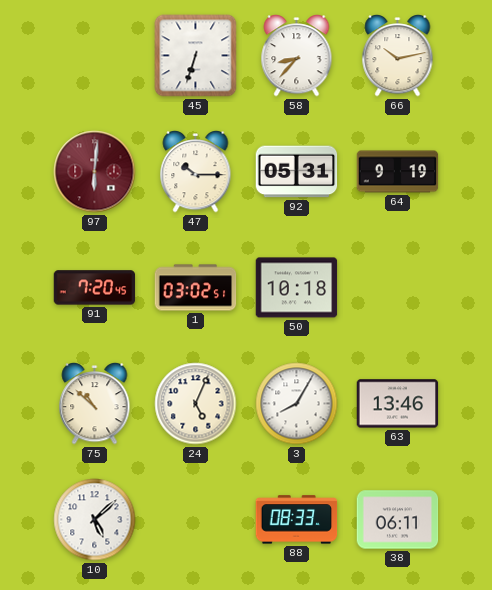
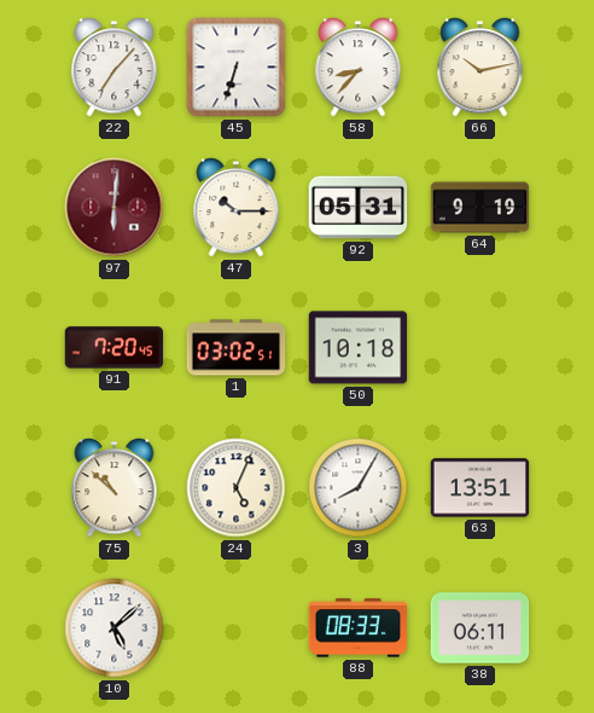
22: none -> 7:07 (115, 68)
63: 13:46 -> 13:51 (481, 488)
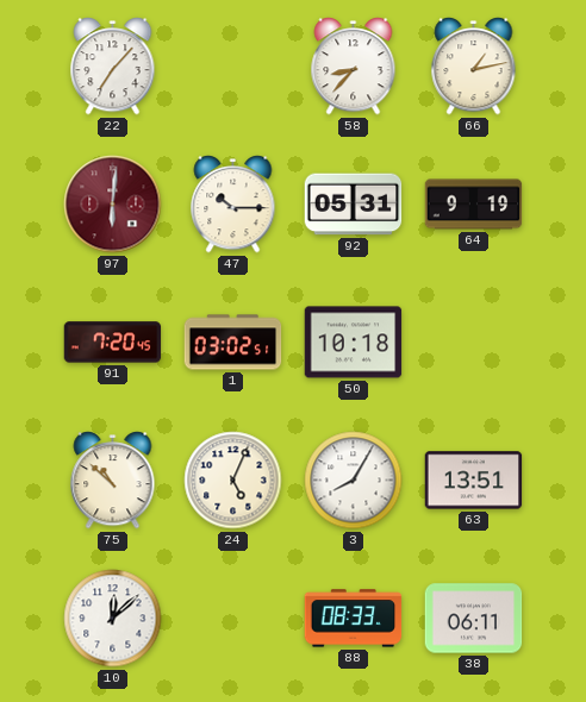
45: 6:33 -> none (237, 68)
66: 10:13 -> 1:13 (474, 67)
10: 5:08 -> 12:08 (113, 619)
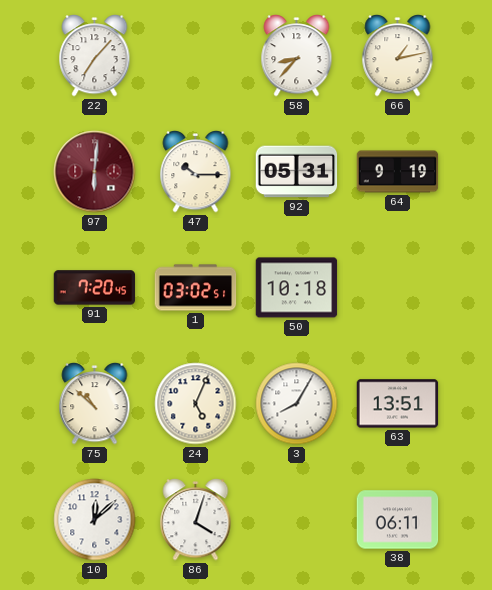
86: none -> 4:03 (196, 520)
88: 08:33 -> none (354, 619)
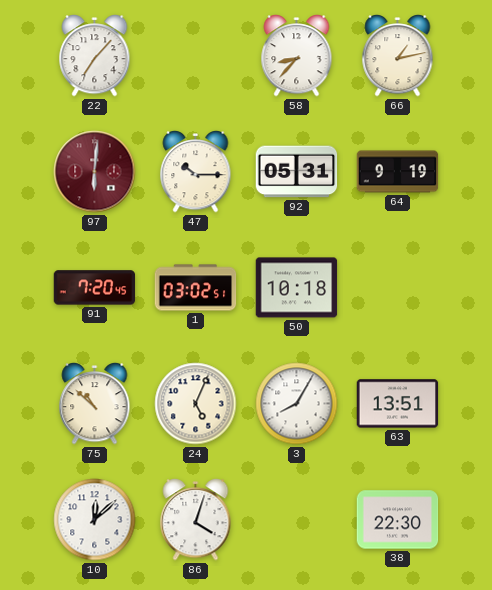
38: 06:11 -> 22:30 (398, 520)
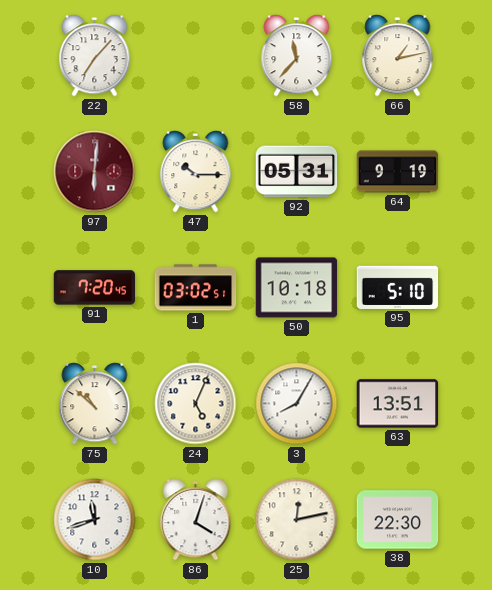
58: 8:37 -> 11:37 (297, 56)
95: none -> 5:10 (398, 287)
10: 12:08 -> 11:42 (95, 520)
25: none -> 12:13 (297, 520)
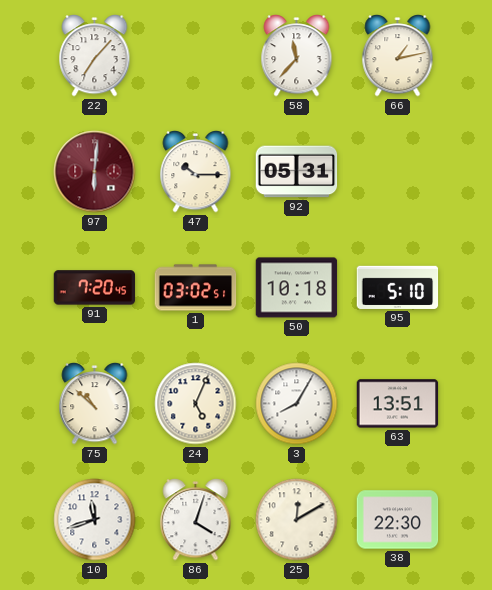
64: 9:19 -> none (398, 172)
25: 12:13 -> 12:10 (297, 520)
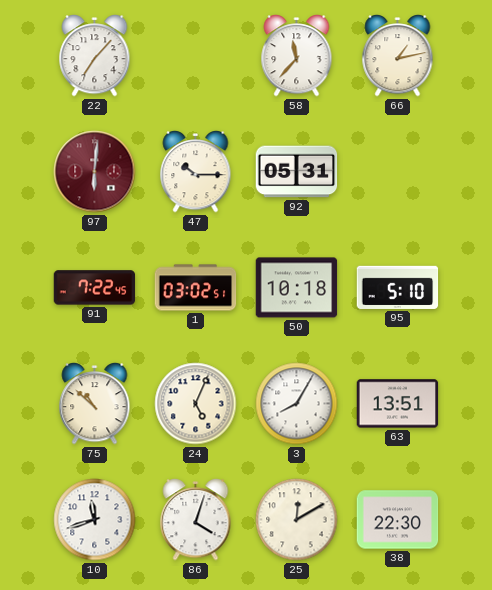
91: 7:20 -> 7:22 (95, 288)
